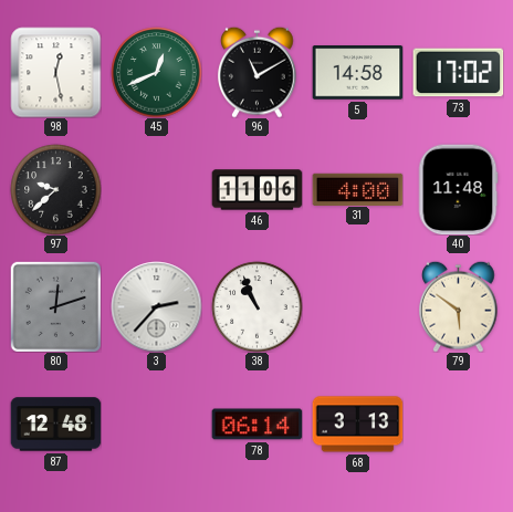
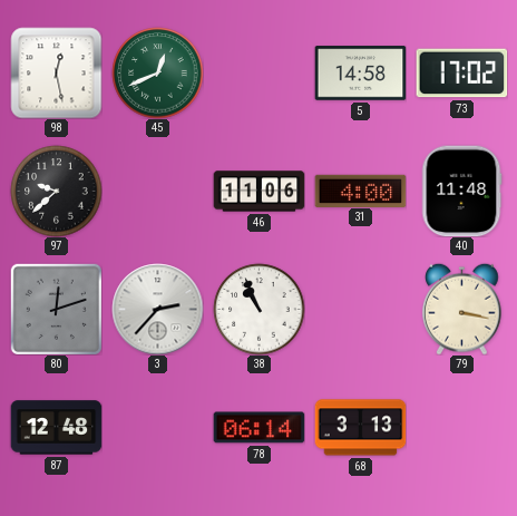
96: 11:10 -> none (258, 72)
79: 5:51 -> 3:17 (462, 309)
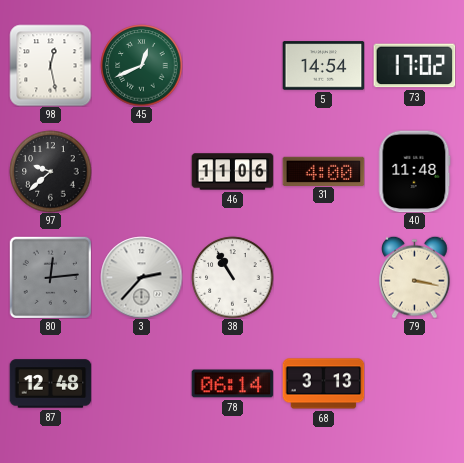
5: 14:58 -> 14:54 (323, 66)
80: 12:12 -> 12:14 (50, 277)
38: 10:56 -> 10:55 (232, 277)
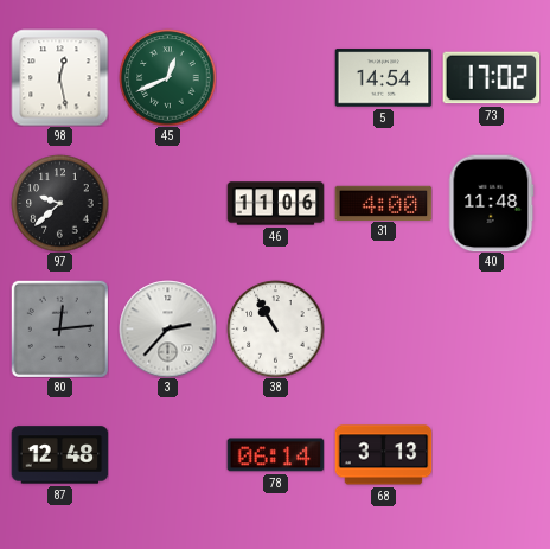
79: 3:17 -> none (415, 277)
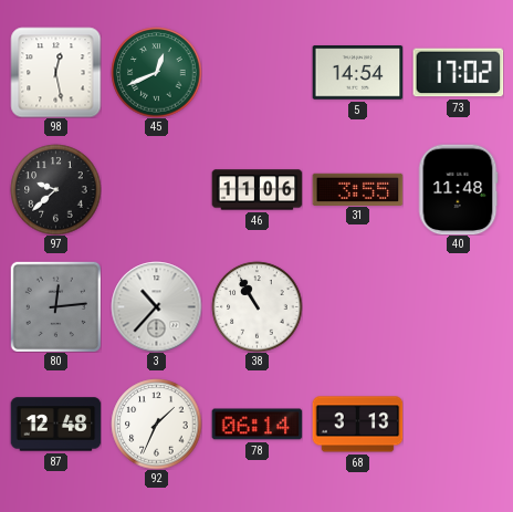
31: 4:00 -> 3:55 (357, 189)
3: 2:37 -> 10:37 (156, 306)
92: none -> 1:34 (156, 424)
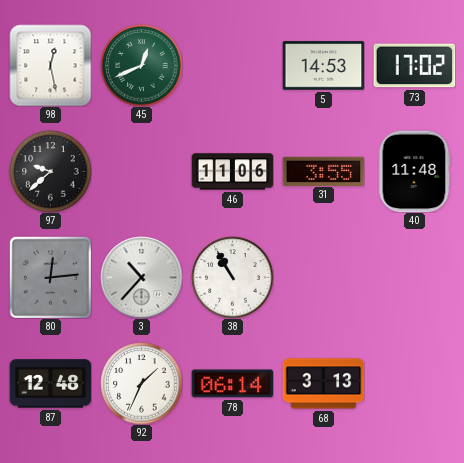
5: 14:54 -> 14:53 (323, 66)
